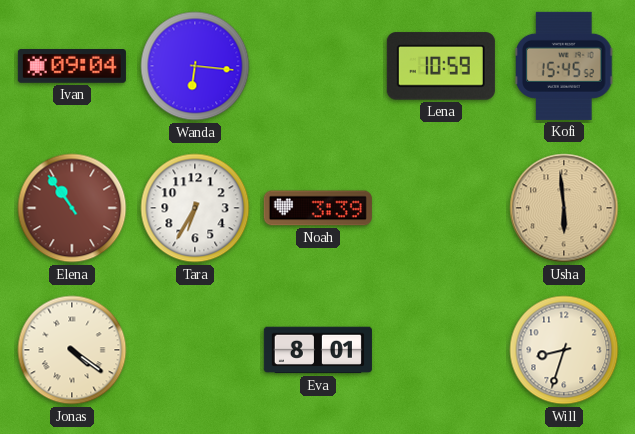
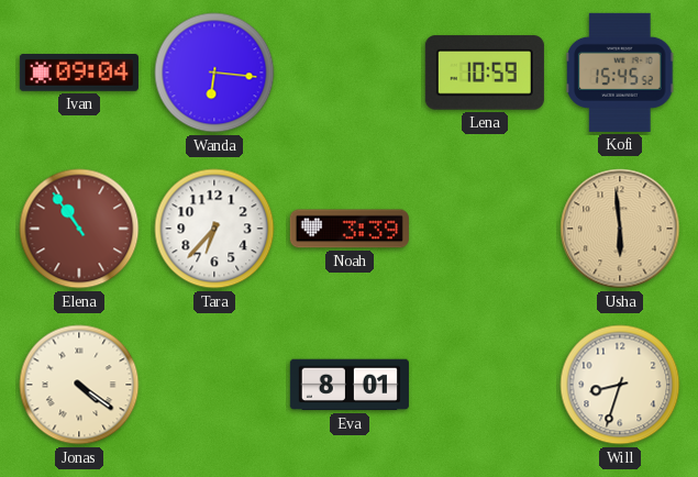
Tara: 6:35 -> 6:37 (214, 229)
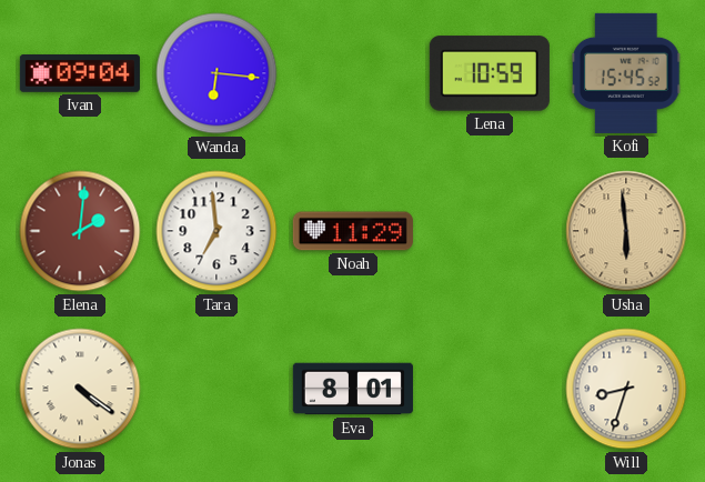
Elena: 10:54 -> 2:01 (80, 231)
Tara: 6:37 -> 6:59 (216, 231)
Noah: 3:39 -> 11:29 (353, 231)
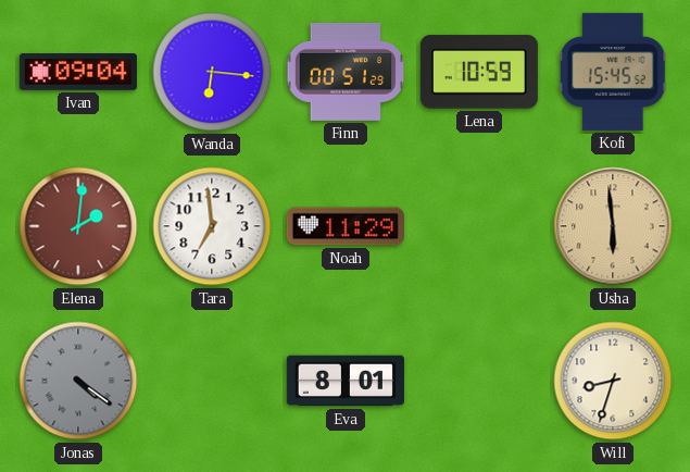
Finn: none -> 00:51 (344, 72)
Jonas dial: cream -> grey (78, 381)
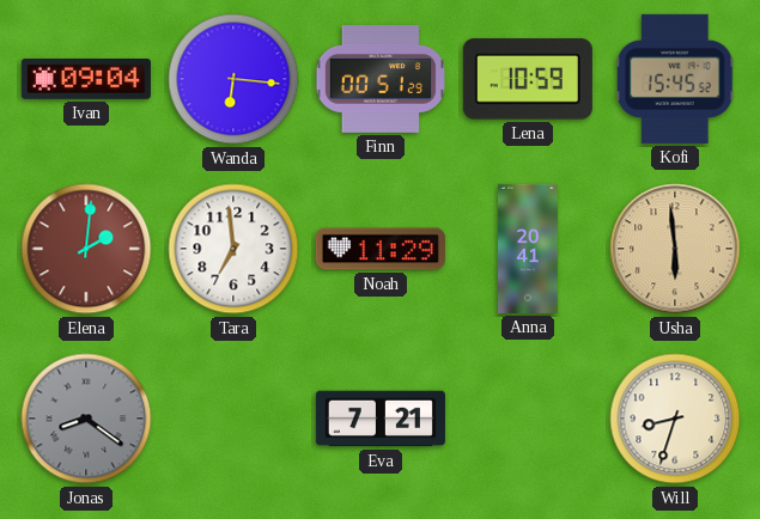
Anna: none -> 20:41 (529, 249)
Jonas: 4:21 -> 8:21 (86, 419)
Eva: 8:01 -> 7:21 (381, 419)
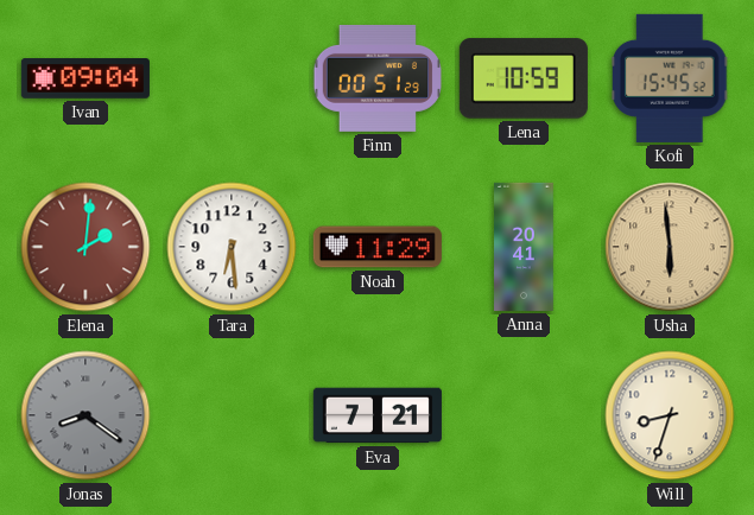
Wanda: 6:16 -> none (233, 79)
Tara: 6:59 -> 6:29 (232, 247)
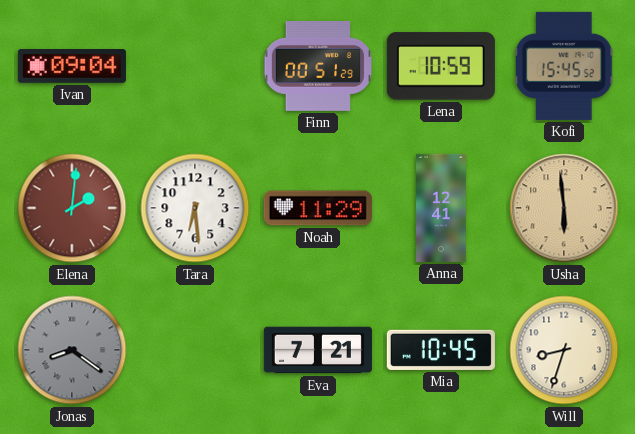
Anna: 20:41 -> 12:41 (442, 208)
Mia: none -> 10:45 (441, 350)
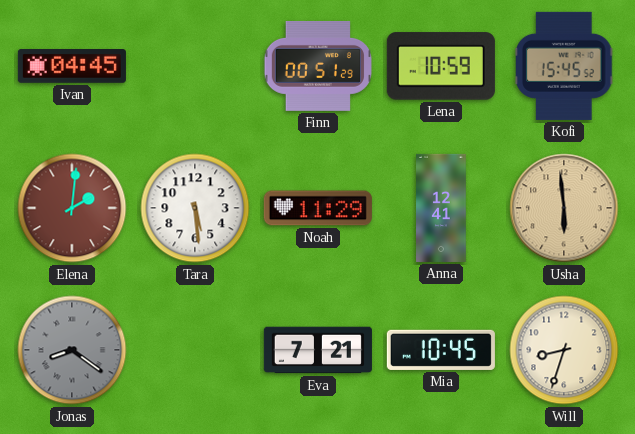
Ivan: 09:04 -> 04:45 (72, 67)
Tara: 6:29 -> 5:29 (195, 208)
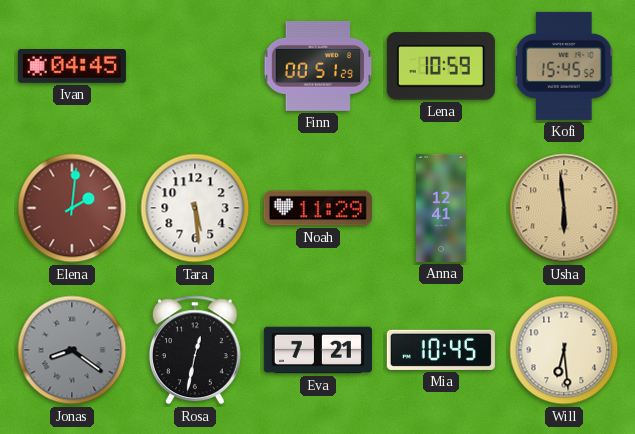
Rosa: none -> 12:32 (195, 350)
Will: 8:33 -> 6:29 (564, 350)
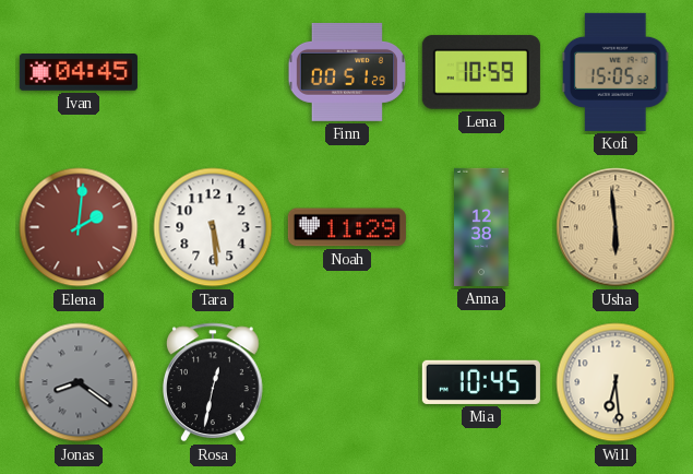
Kofi: 15:45 -> 15:05 (616, 72)
Anna: 12:41 -> 12:38 (482, 227)
Eva: 7:21 -> none (318, 350)
